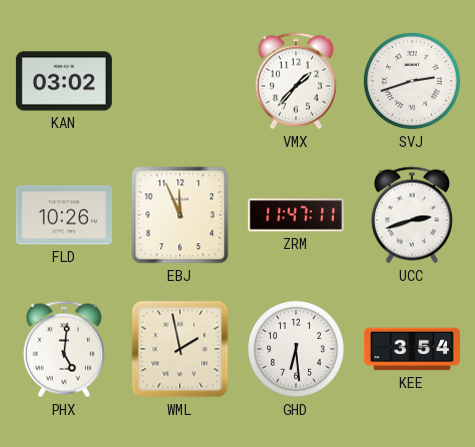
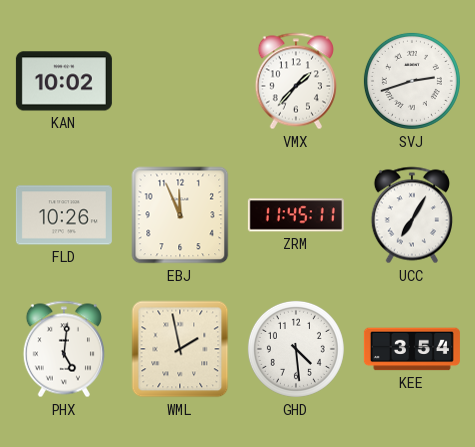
KAN: 03:02 -> 10:02 (64, 81)
ZRM: 11:47 -> 11:45 (296, 215)
UCC: 2:42 -> 7:05 (412, 215)
GHD: 6:29 -> 4:29 (296, 349)
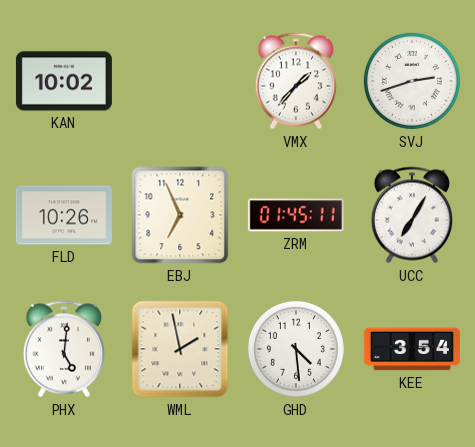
EBJ: 11:56 -> 6:56 (180, 215)
ZRM: 11:45 -> 01:45 (296, 215)
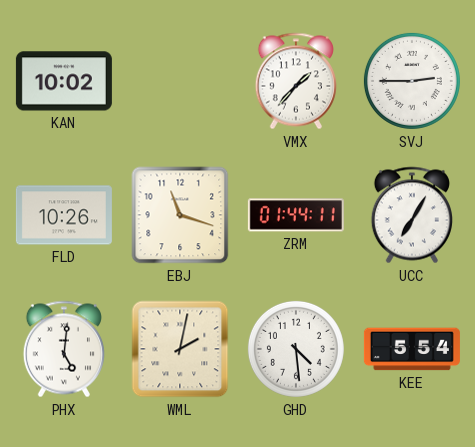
SVJ: 2:42 -> 2:45 (412, 81)
EBJ: 6:56 -> 11:18 (180, 215)
ZRM: 01:45 -> 01:44 (296, 215)
WML: 1:58 -> 2:02 (180, 349)
KEE: 3:54 -> 5:54 (412, 349)
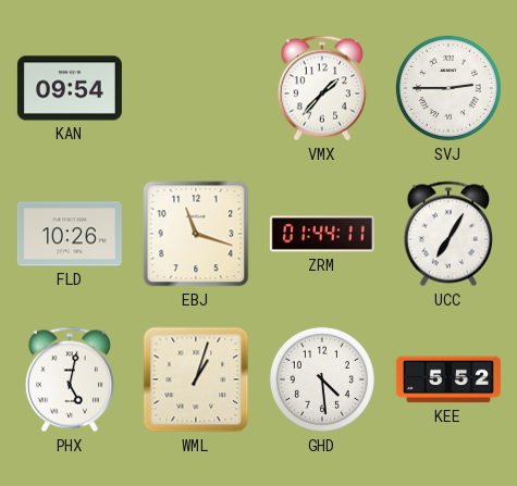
KAN: 10:02 -> 09:54 (70, 88)
PHX: 5:01 -> 5:02 (70, 379)
WML: 2:02 -> 1:03 (196, 379)
KEE: 5:54 -> 5:52 (448, 379)
